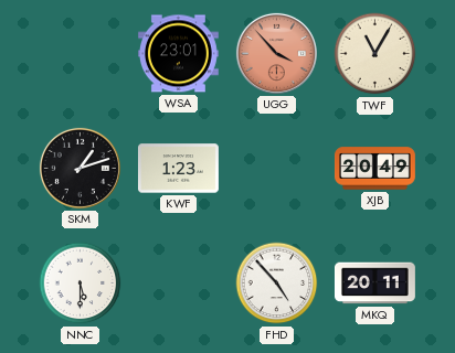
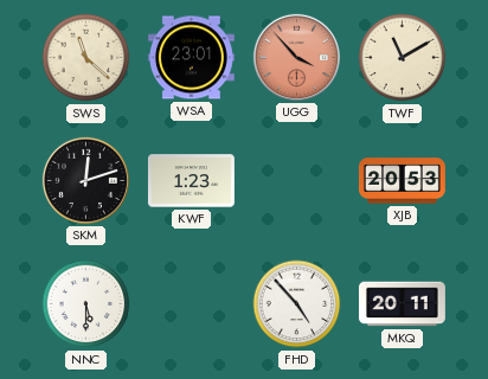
SWS: none -> 11:22 (86, 58)
TWF: 11:05 -> 11:10 (403, 58)
SKM: 1:12 -> 12:12 (85, 180)
XJB: 20:49 -> 20:53 (402, 181)
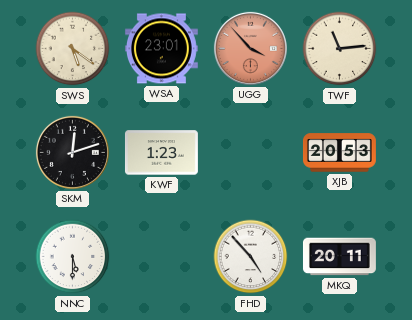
SWS: 11:22 -> 5:21 (73, 49)
TWF: 11:10 -> 11:14 (340, 49)
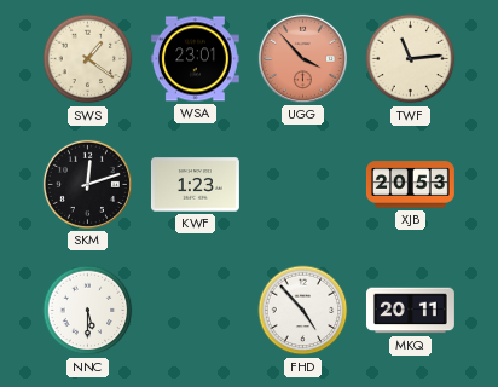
SWS: 5:21 -> 1:21 (88, 59)
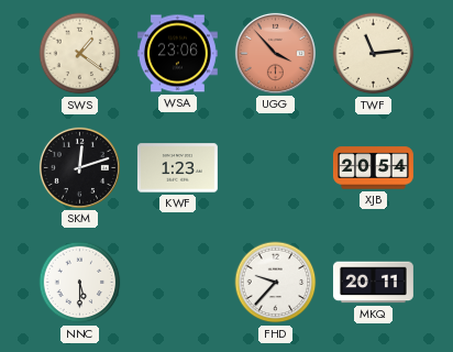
WSA: 23:01 -> 23:06 (177, 54)
XJB: 20:53 -> 20:54 (373, 168)
FHD: 4:53 -> 9:37 (276, 283)
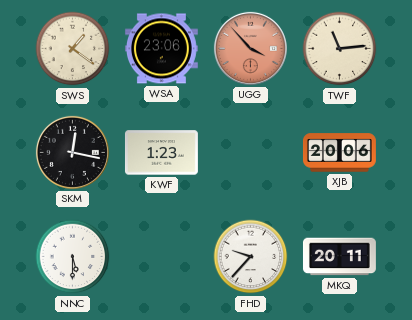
SKM: 12:12 -> 12:17 (72, 152)
XJB: 20:54 -> 20:06 (339, 153)
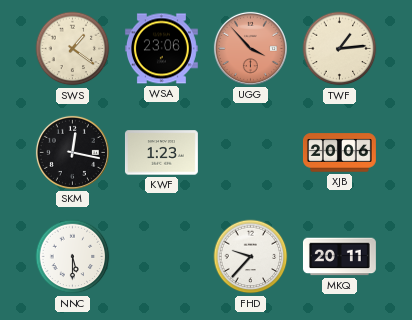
TWF: 11:14 -> 1:14 (340, 49)
